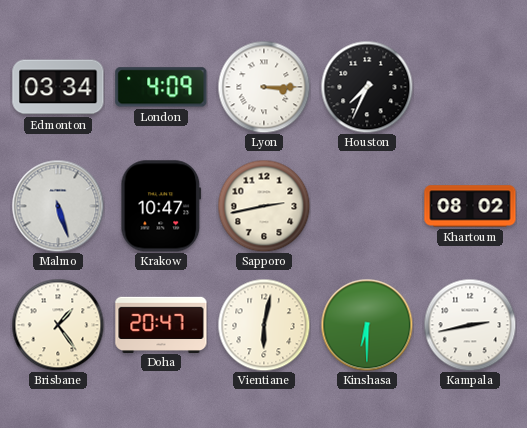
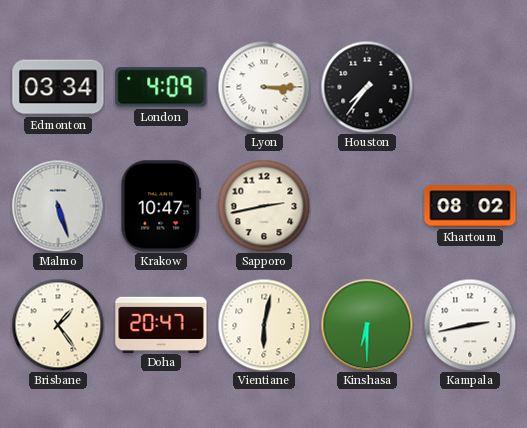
Houston: 7:34 -> 7:36 (367, 87)
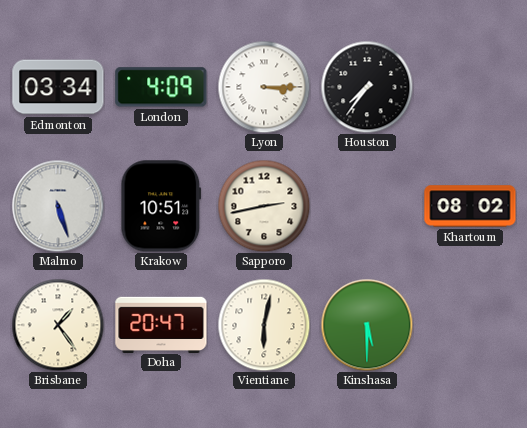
Krakow: 10:47 -> 10:51 (161, 206)
Kinshasa: 6:30 -> 5:30 (367, 325)
Kampala: 2:43 -> none (470, 325)
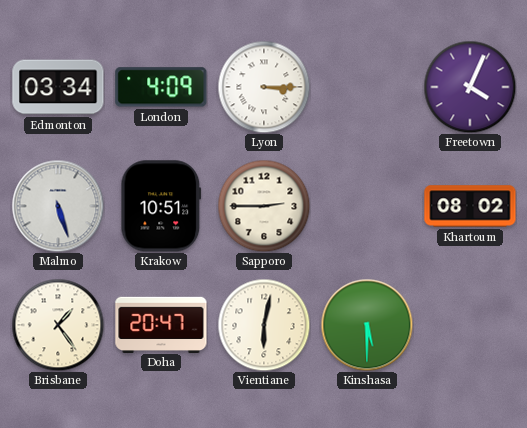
Houston: 7:36 -> none (367, 87)
Freetown: none -> 4:04 (470, 87)
Sapporo: 2:43 -> 2:45 (264, 206)
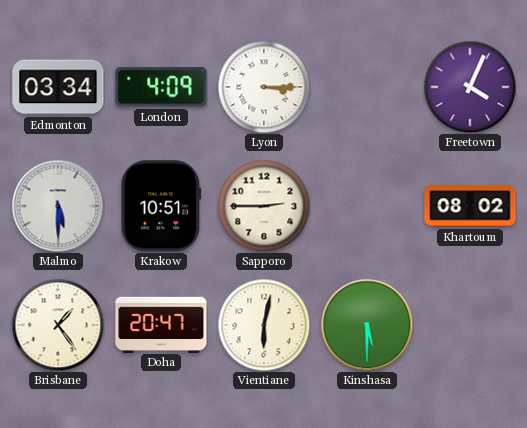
Malmo: 5:27 -> 5:30 (58, 206)
